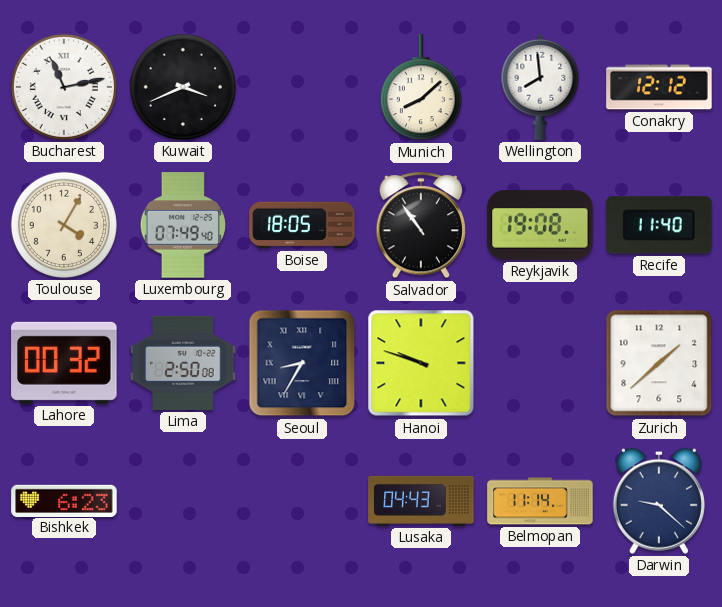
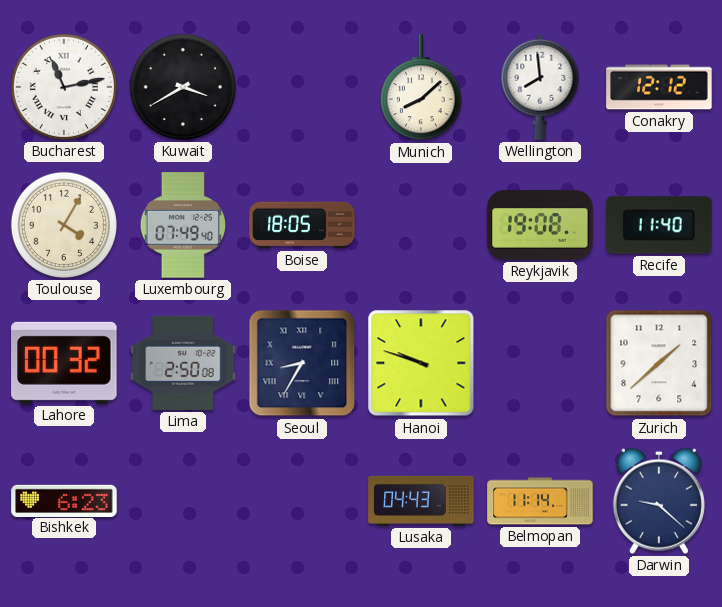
Kuwait: 3:41 -> 3:40 (183, 87)
Salvador: 10:54 -> none (421, 226)
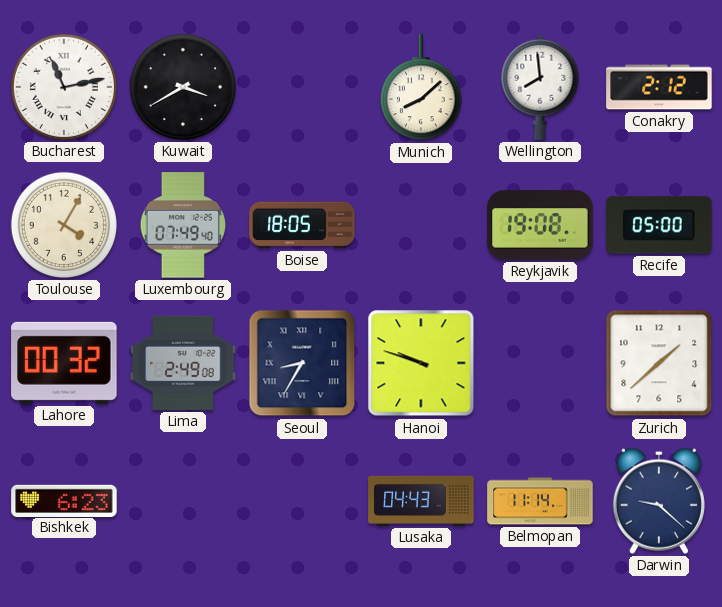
Conakry: 12:12 -> 2:12 (659, 87)
Recife: 11:40 -> 05:00 (659, 225)
Lima: 2:50 -> 2:49 (183, 363)
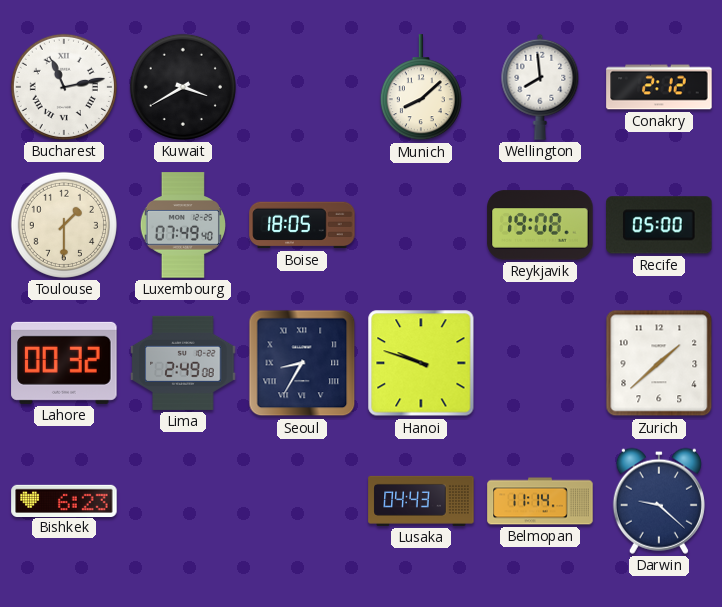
Toulouse: 4:05 -> 1:30 (64, 225)
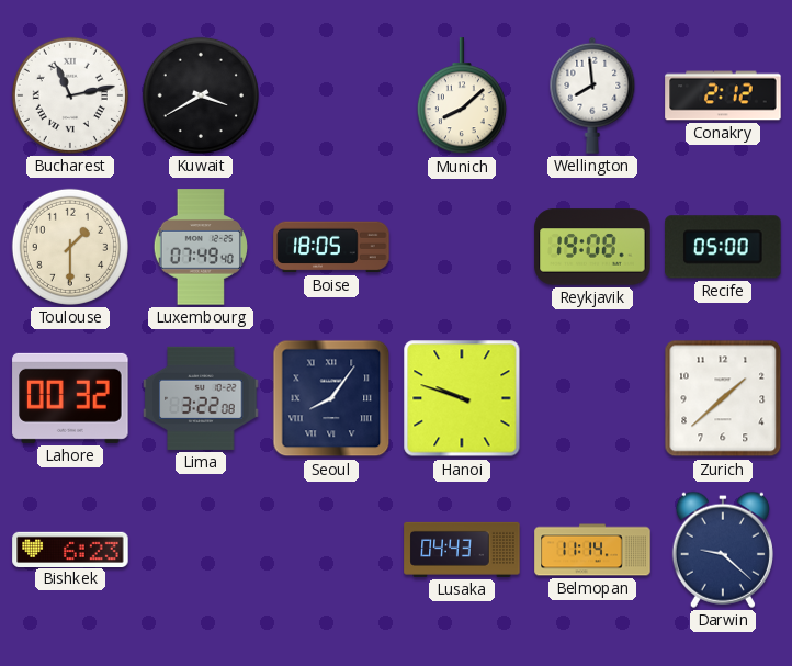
Lima: 2:49 -> 3:22 (201, 398)
Seoul: 8:35 -> 8:06 (331, 398)
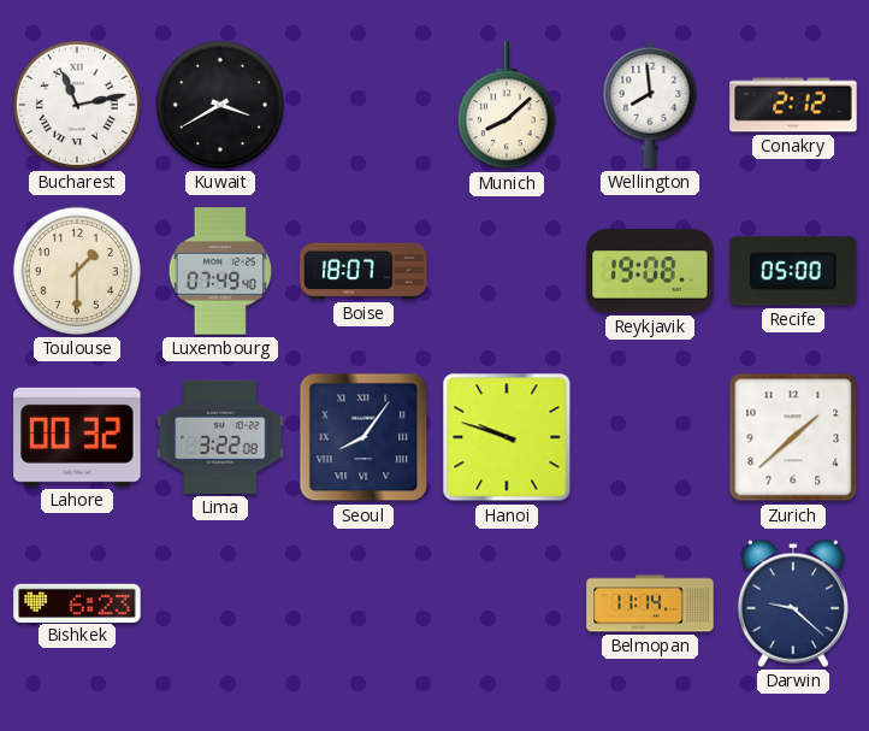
Boise: 18:05 -> 18:07 (363, 271)
Lusaka: 04:43 -> none (462, 550)
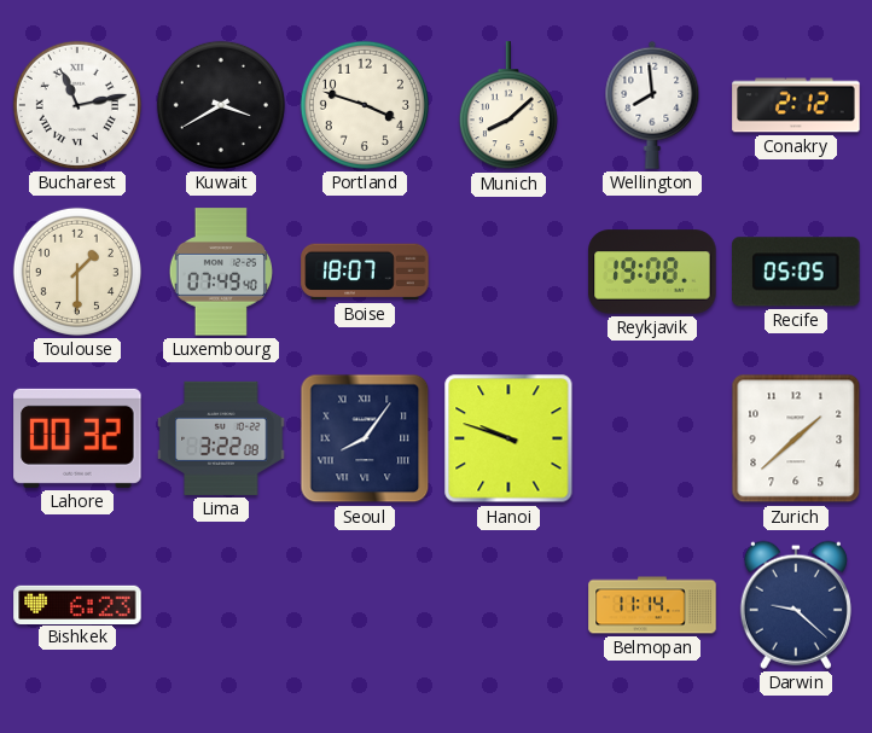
Portland: none -> 3:48 (365, 105)
Recife: 05:00 -> 05:05 (796, 272)
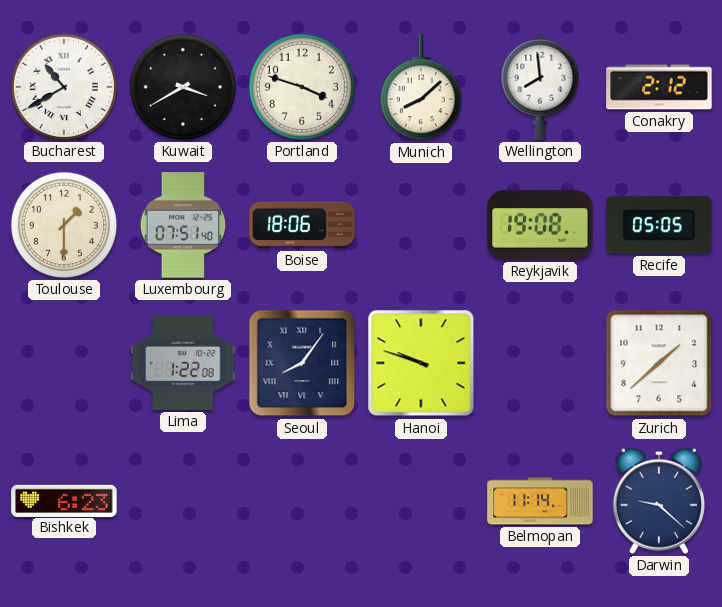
Bucharest: 11:13 -> 10:40 (64, 87)
Luxembourg: 07:49 -> 07:51 (182, 225)
Boise: 18:07 -> 18:06 (302, 225)
Lahore: 00:32 -> none (77, 438)
Lima: 3:22 -> 1:22 (183, 363)
